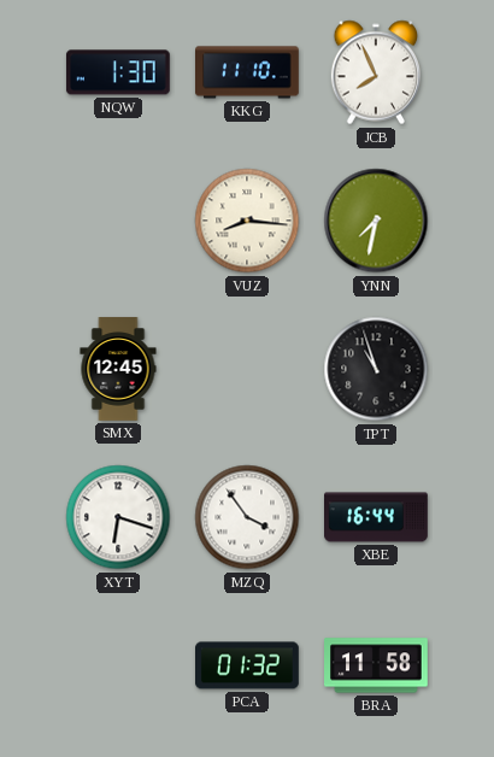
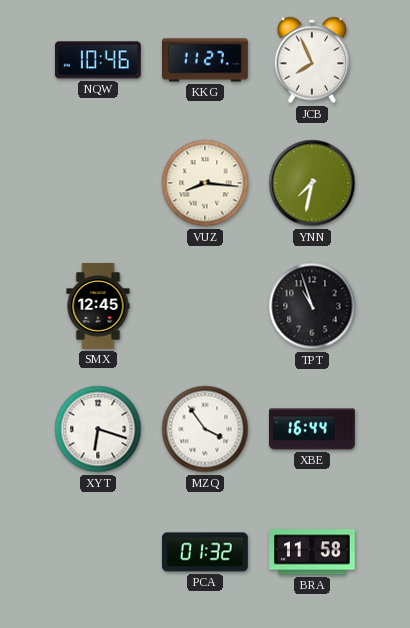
NQW: 1:30 -> 10:46 (98, 60)
KKG: 11:10 -> 11:27 (206, 60)
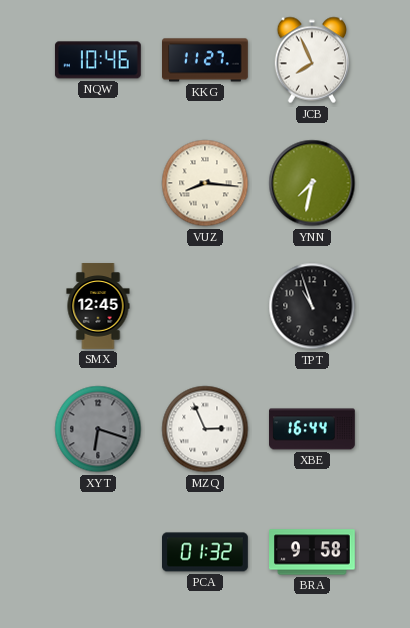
XYT dial: white -> grey (98, 429)
MZQ: 3:54 -> 2:56 (205, 429)
BRA: 11:58 -> 9:58 (313, 552)
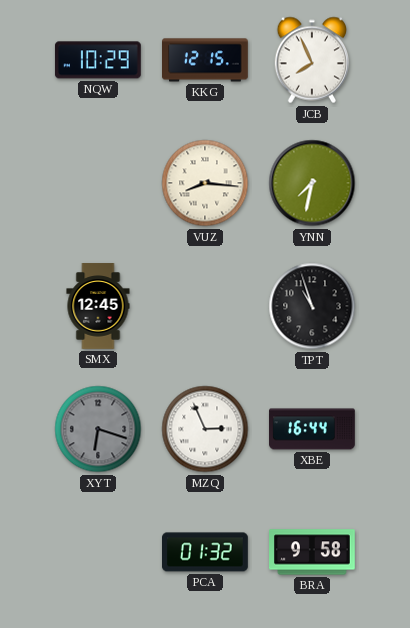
NQW: 10:46 -> 10:29 (98, 60)
KKG: 11:27 -> 12:15 (206, 60)
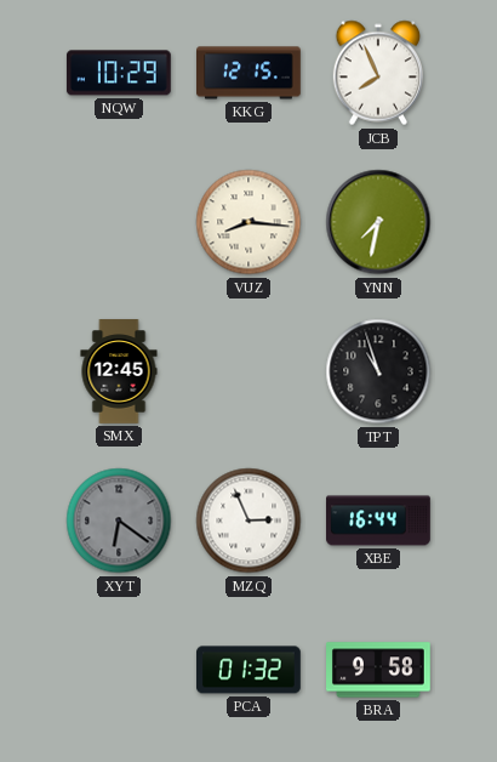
XYT: 6:18 -> 6:21 (119, 521)
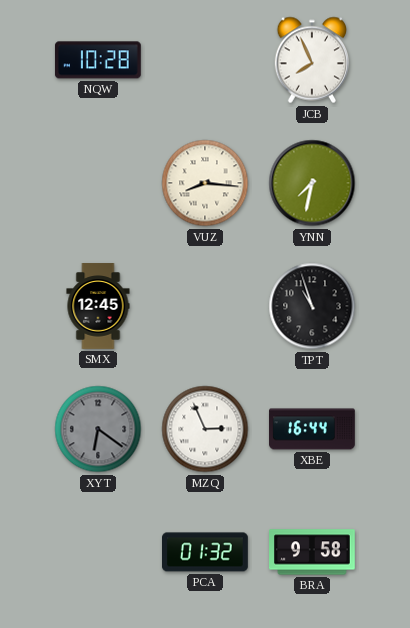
NQW: 10:29 -> 10:28 (98, 60)
KKG: 12:15 -> none (250, 73)
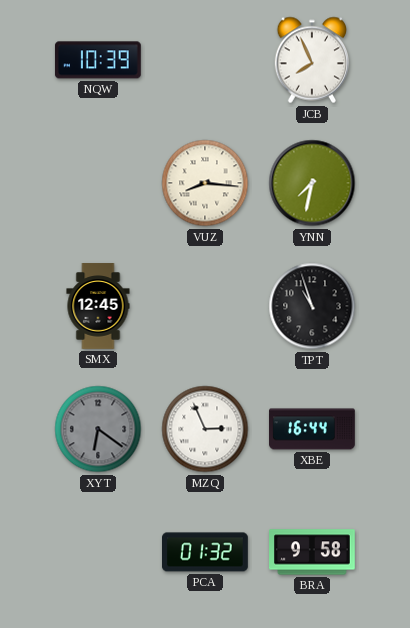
NQW: 10:28 -> 10:39 (98, 60)
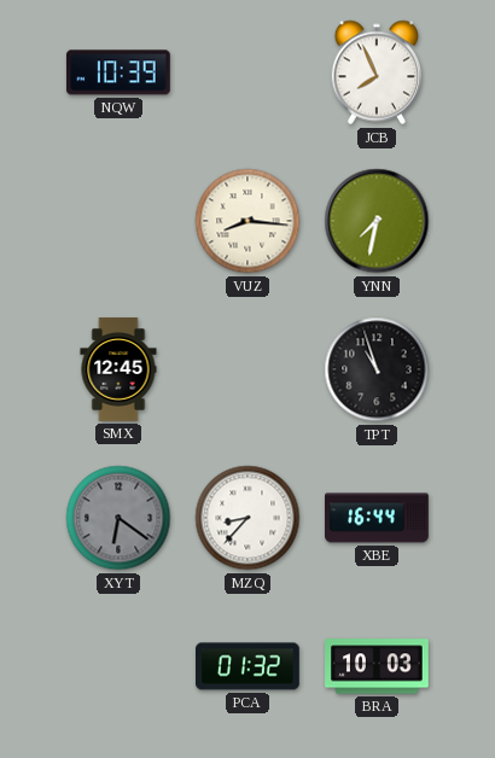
MZQ: 2:56 -> 8:37 (247, 518)
BRA: 9:58 -> 10:03 (378, 666)
